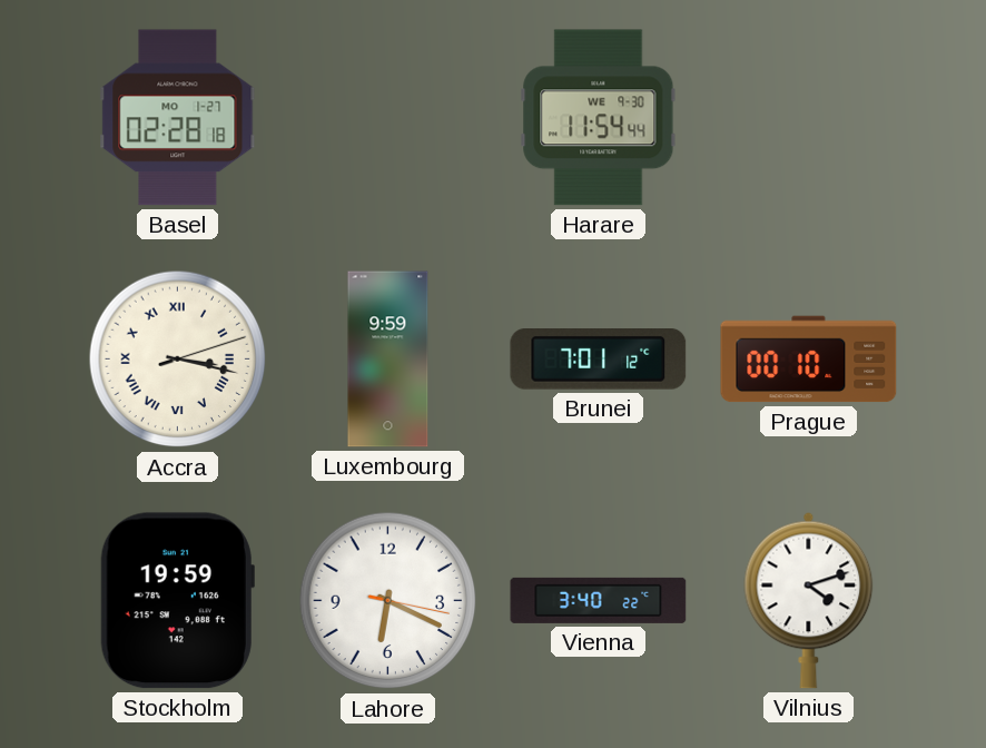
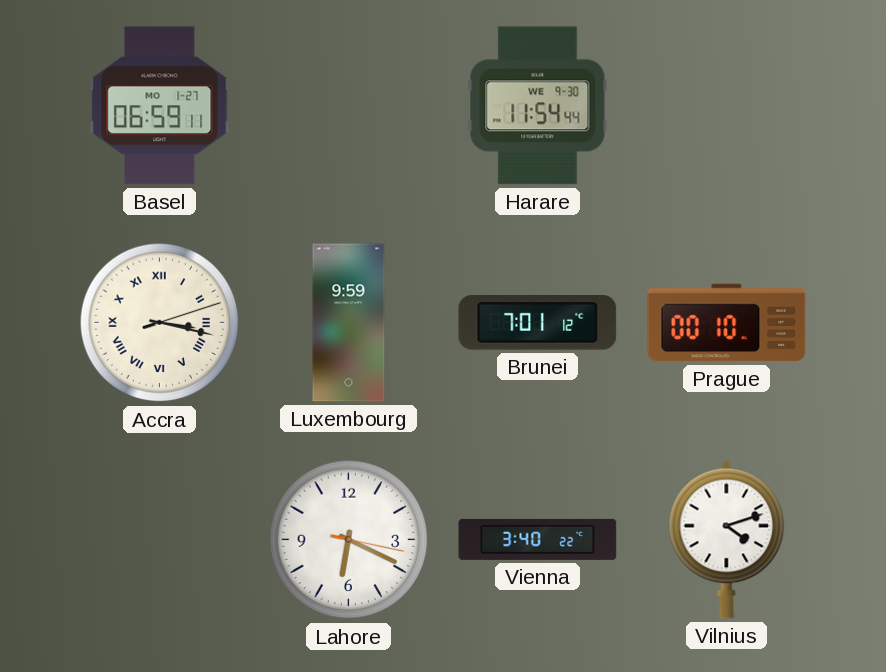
Basel: 02:28 -> 06:59 (160, 106)
Stockholm: 19:59 -> none (177, 601)
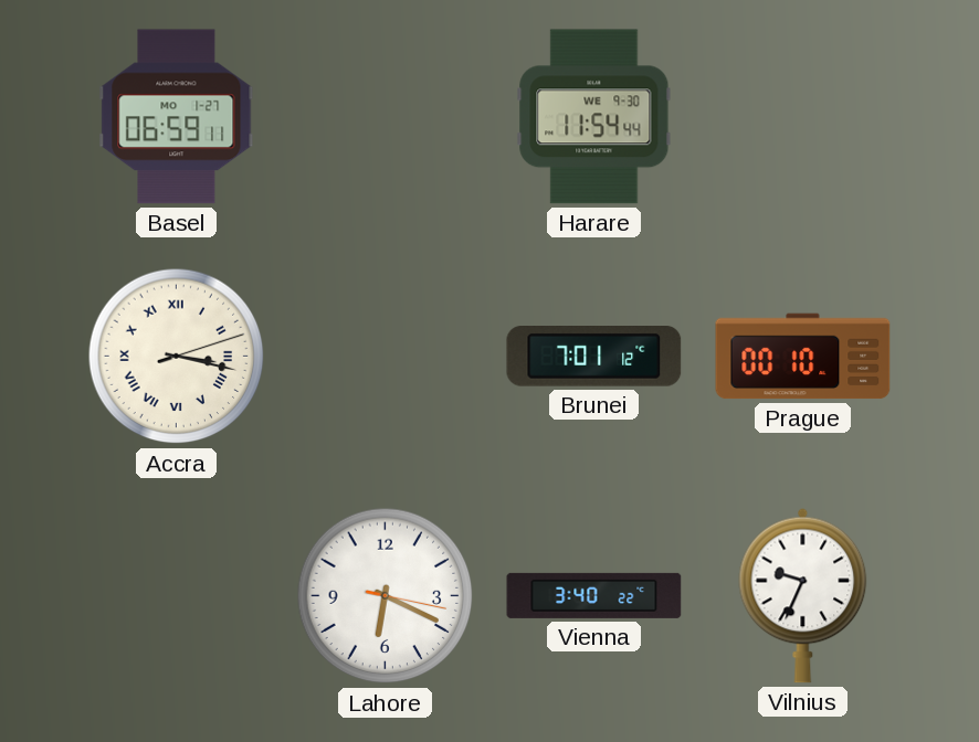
Luxembourg: 9:59 -> none (349, 323)
Vilnius: 4:12 -> 9:34 (803, 595)
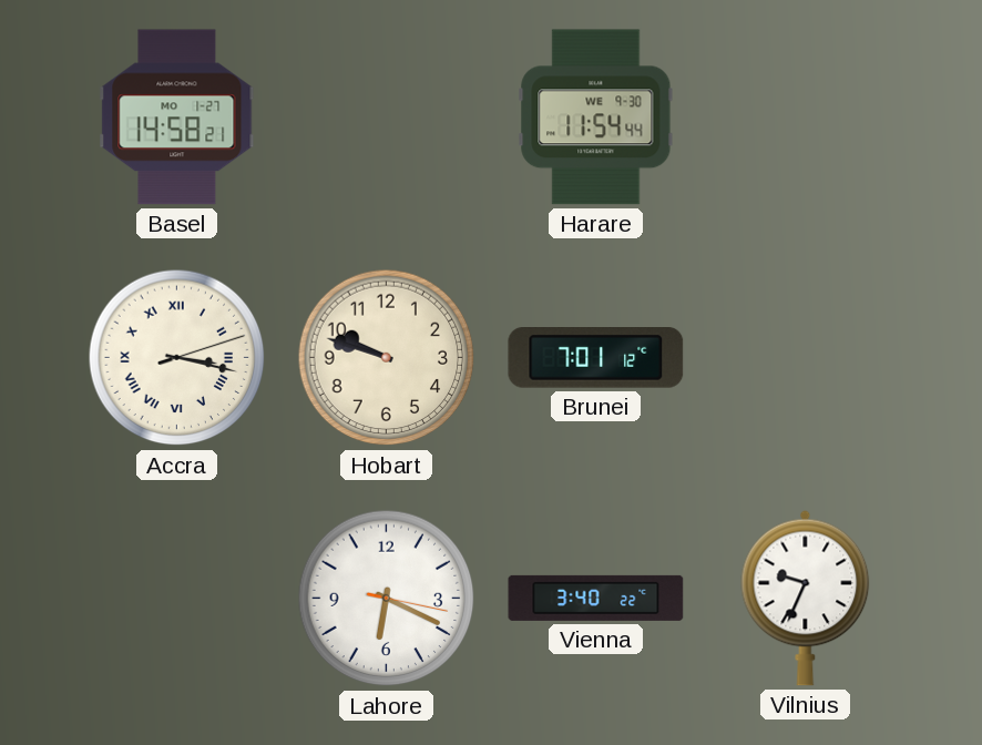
Basel: 06:59 -> 14:58 (177, 118)
Hobart: none -> 9:48 (387, 358)
Prague: 00:10 -> none (803, 357)
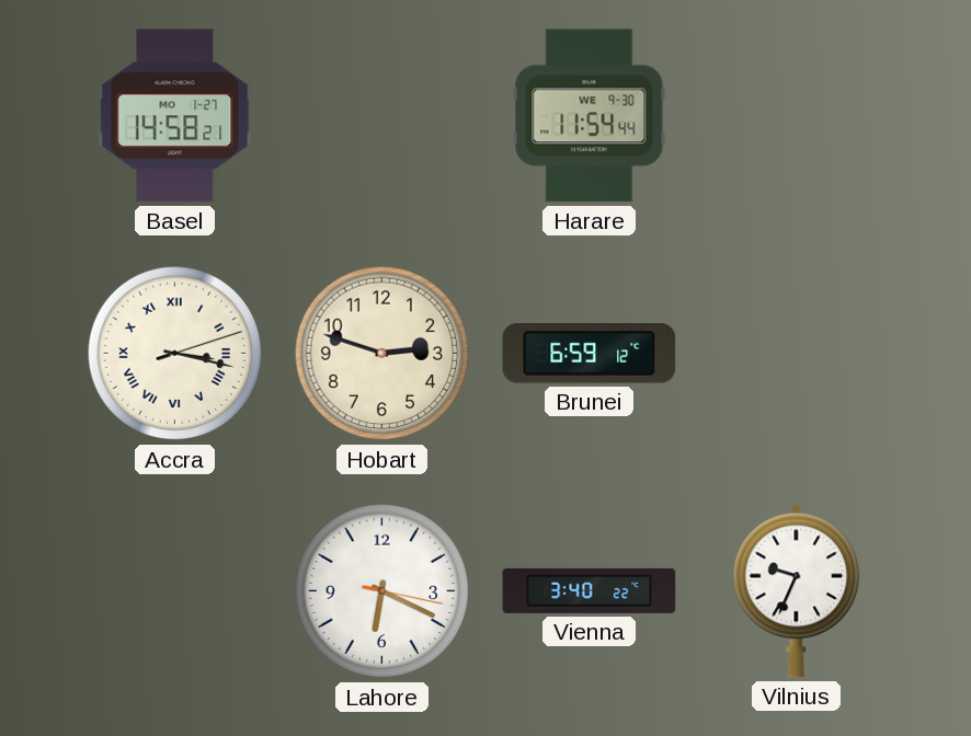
Hobart: 9:48 -> 2:48 (382, 354)
Brunei: 7:01 -> 6:59 (590, 354)
